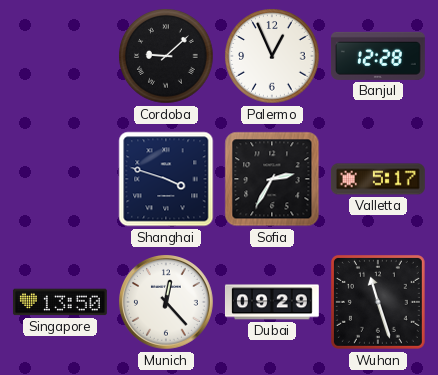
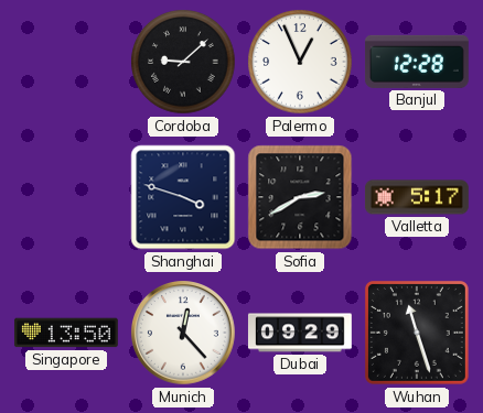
Sofia: 2:35 -> 2:40 (300, 197)
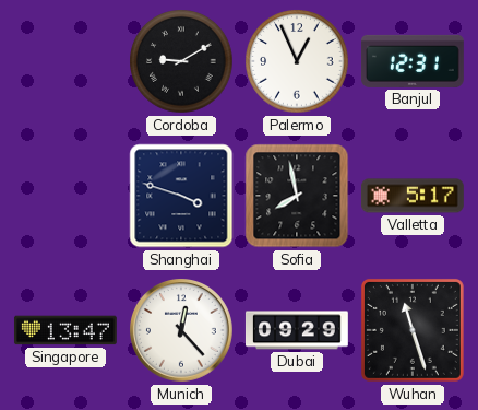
Cordoba: 9:08 -> 9:10 (181, 61)
Banjul: 12:28 -> 12:31 (413, 61)
Sofia: 2:40 -> 7:58 (297, 196)
Singapore: 13:50 -> 13:47 (65, 330)
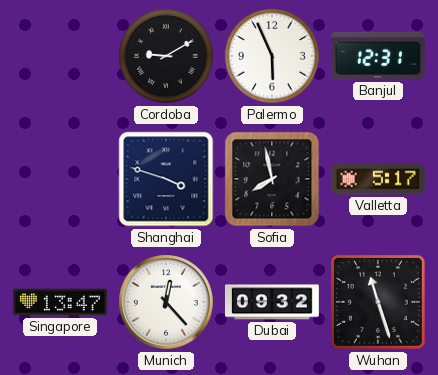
Palermo: 12:56 -> 5:56 (272, 56)
Dubai: 09:29 -> 09:32 (272, 302)
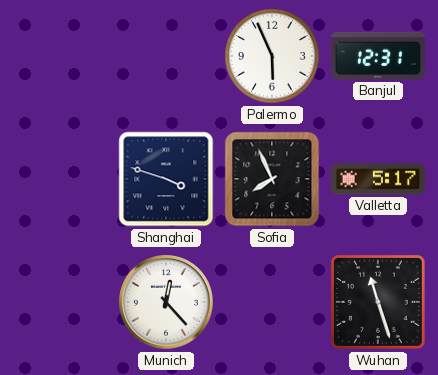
Cordoba: 9:10 -> none (166, 56)
Sofia: 7:58 -> 7:56 (272, 179)
Singapore: 13:47 -> none (60, 302)
Dubai: 09:32 -> none (272, 302)
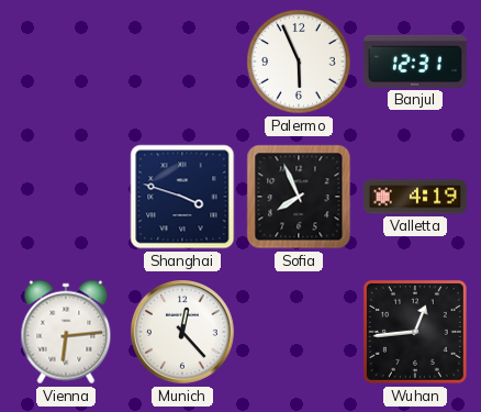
Valletta: 5:17 -> 4:19 (415, 197)
Vienna: none -> 6:14 (66, 332)
Wuhan: 11:27 -> 12:44 (415, 332)
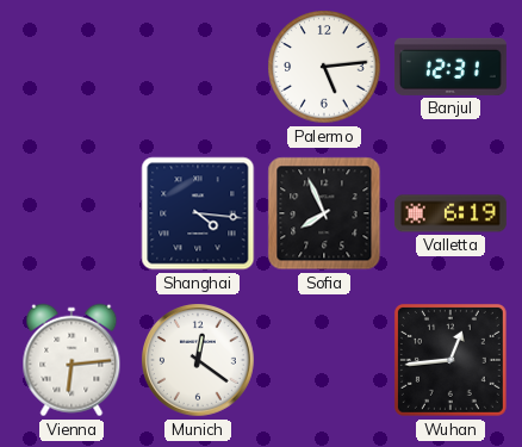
Palermo: 5:56 -> 5:14 (324, 67)
Shanghai: 3:48 -> 4:16 (198, 213)
Valletta: 4:19 -> 6:19 (450, 213)
Munich: 12:23 -> 12:21 (199, 361)
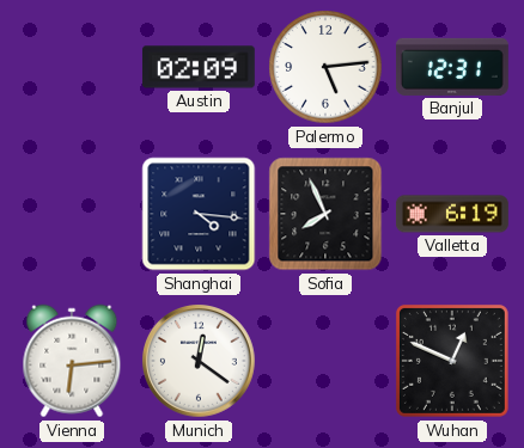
Austin: none -> 02:09 (199, 67)
Wuhan: 12:44 -> 12:49 (452, 361)
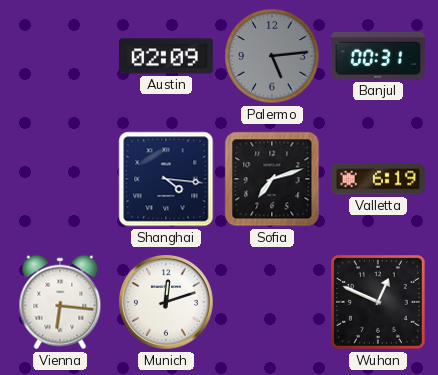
Palermo dial: white -> grey (272, 56)
Banjul: 12:31 -> 00:31 (378, 56)
Sofia: 7:56 -> 7:12 (272, 179)
Vienna: 6:14 -> 6:16 (60, 302)
Munich: 12:21 -> 12:12 (167, 303)
